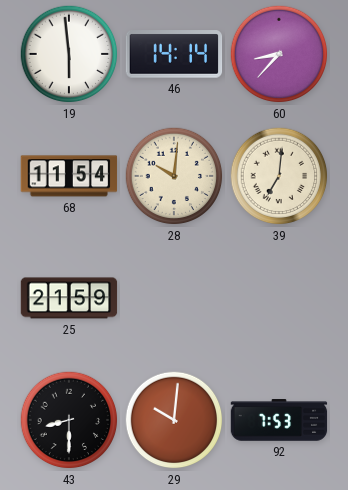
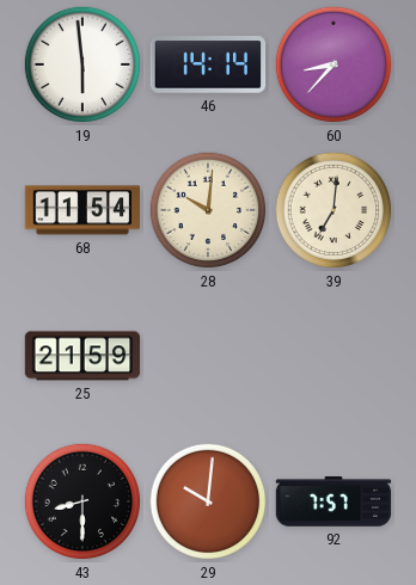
92: 7:53 -> 7:57 (334, 501)
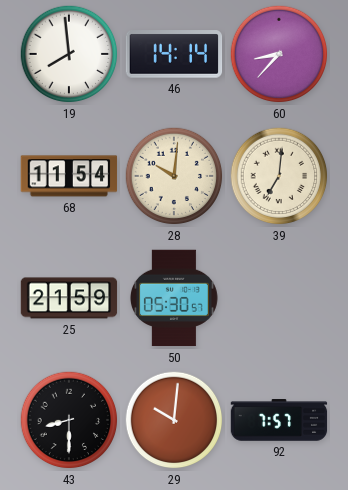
19: 5:59 -> 7:59 (69, 54)
50: none -> 05:30 (174, 298)
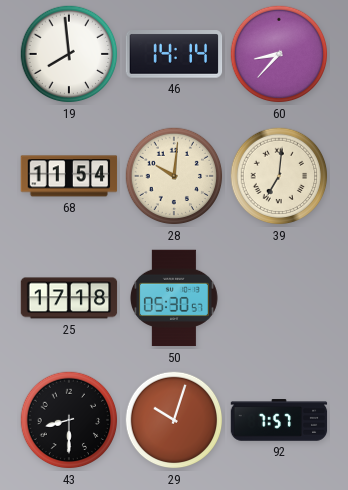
25: 21:59 -> 17:18 (69, 298)
29: 10:01 -> 10:03 (174, 420)
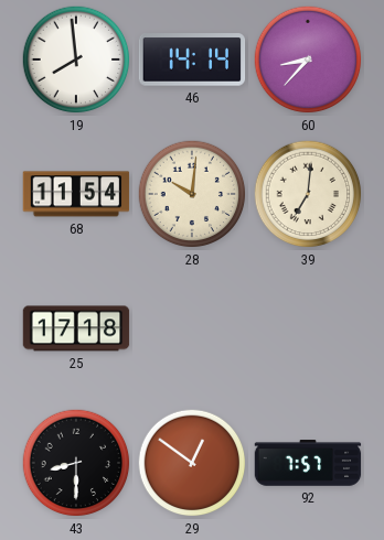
50: 05:30 -> none (174, 298)
29: 10:03 -> 12:51 (192, 463)
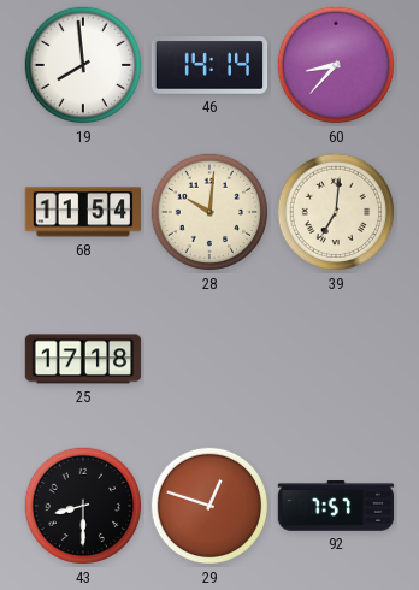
29: 12:51 -> 12:48 (209, 506)
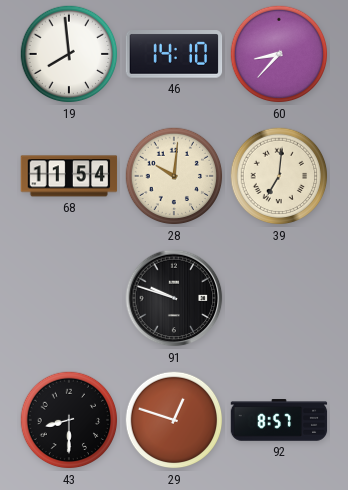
46: 14:14 -> 14:10 (174, 54)
25: 17:18 -> none (83, 359)
91: none -> 9:48 (174, 298)
92: 7:57 -> 8:57 (279, 420)
